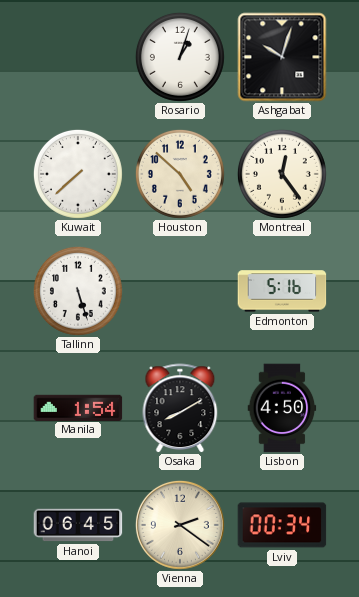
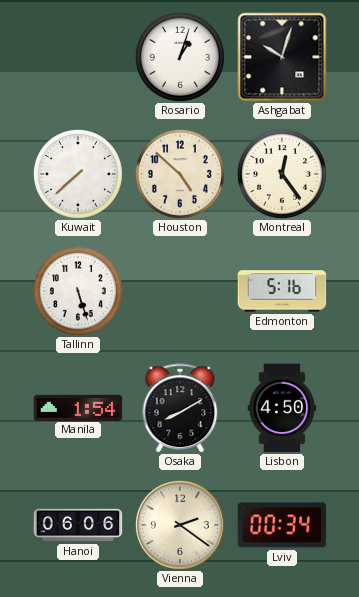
Hanoi: 06:45 -> 06:06 (78, 525)
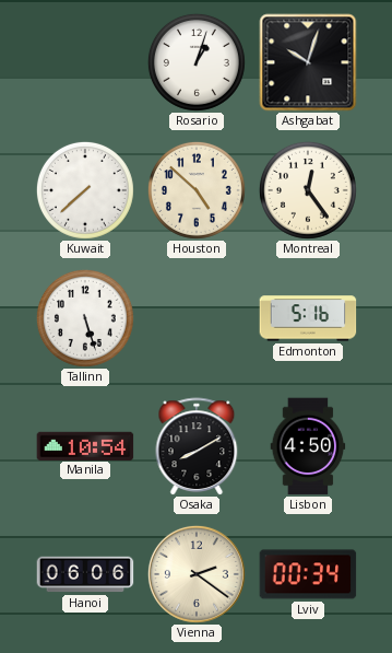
Manila: 1:54 -> 10:54 (85, 445)
